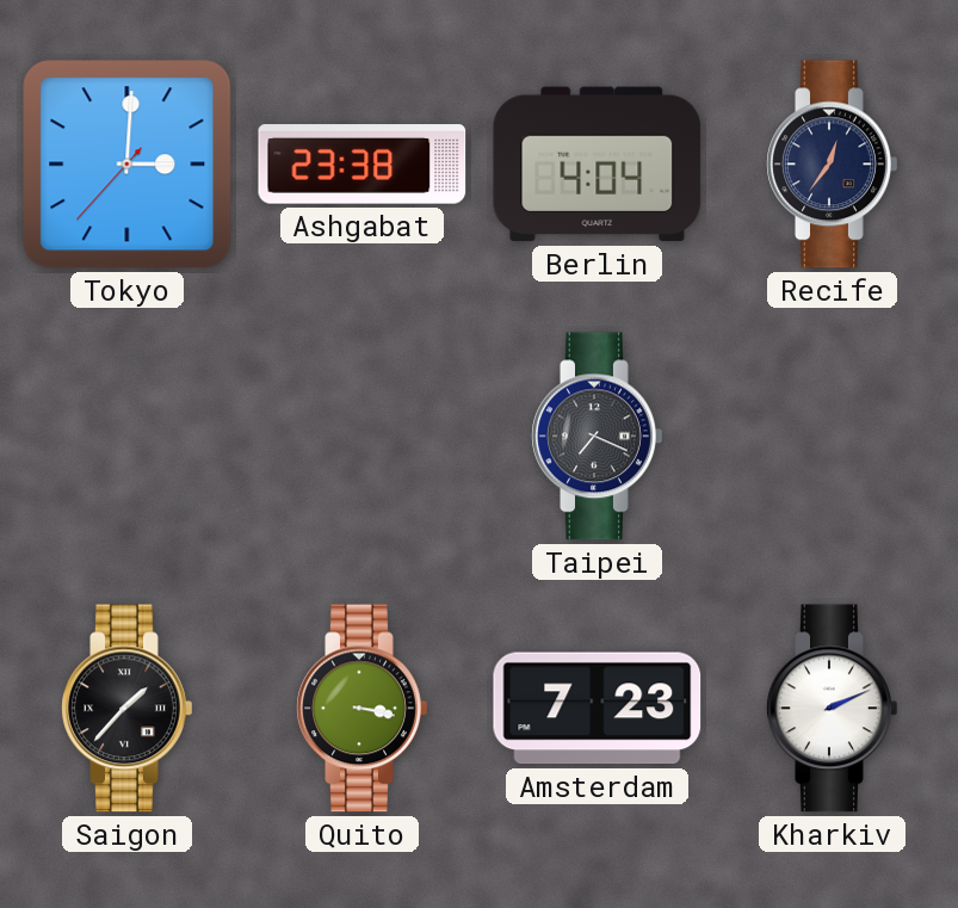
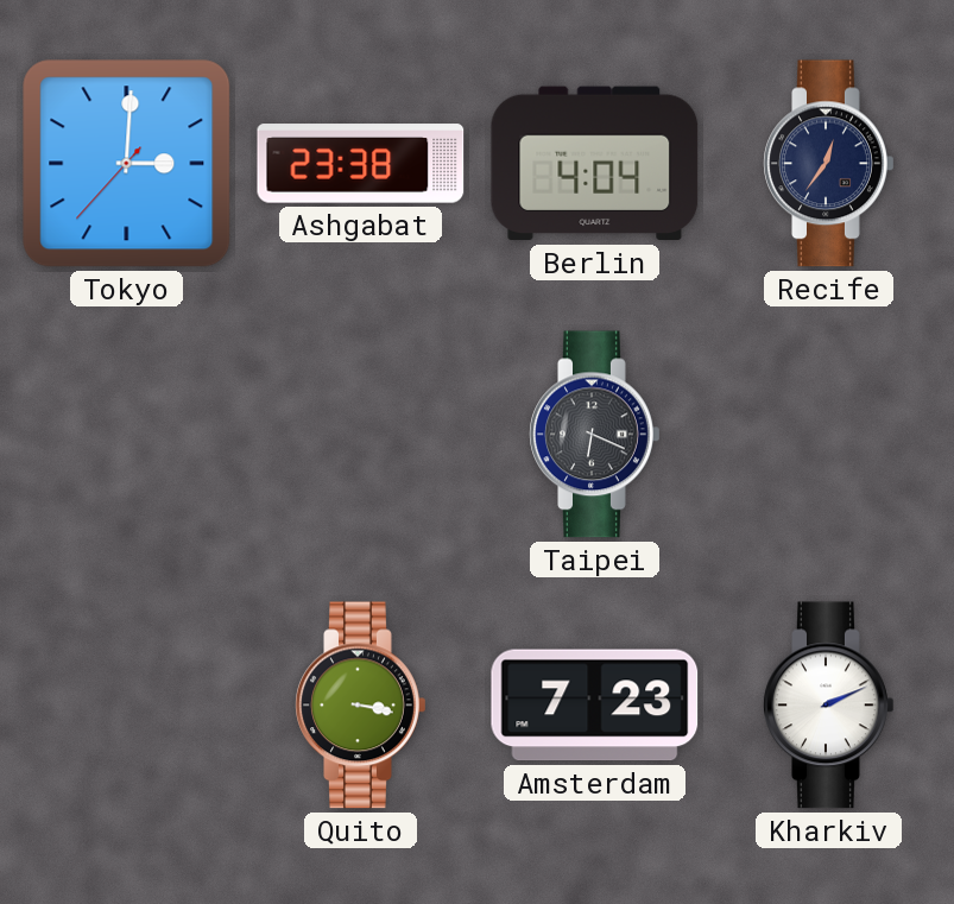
Taipei: 7:19 -> 6:19 (595, 435)
Saigon: 1:37 -> none (128, 709)
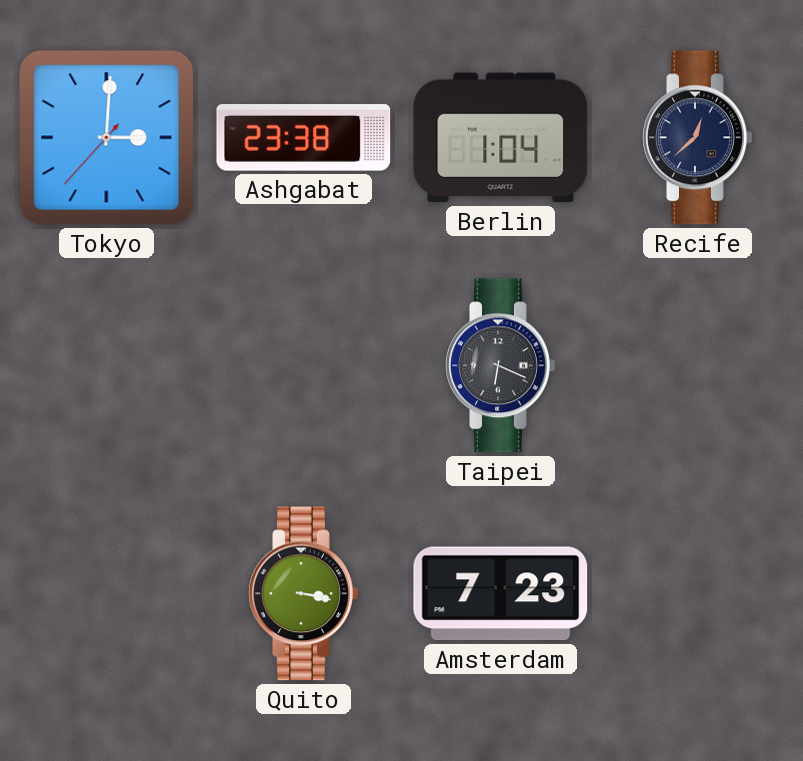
Berlin: 4:04 -> 1:04 (501, 138)
Recife: 12:36 -> 12:38 (698, 138)
Kharkiv: 2:11 -> none (829, 706)
